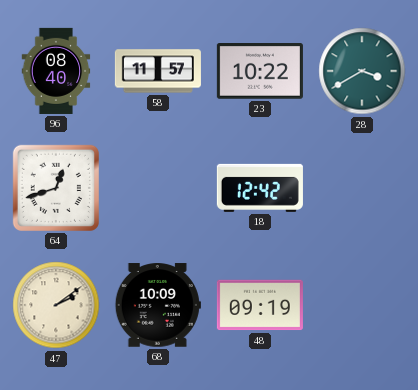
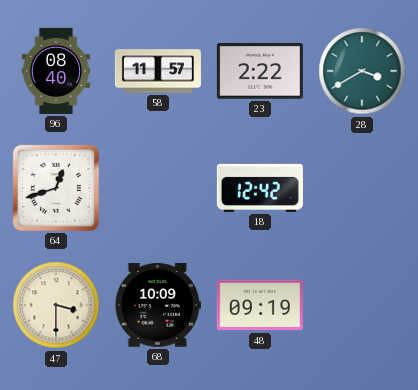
23: 10:22 -> 2:22 (260, 72)
47: 2:09 -> 3:30 (56, 305)
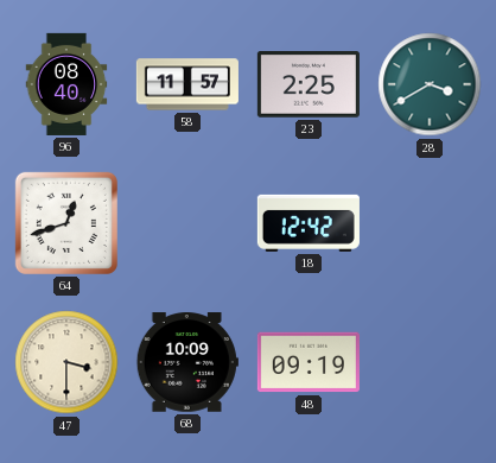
23: 2:22 -> 2:25 (309, 85)
